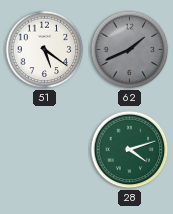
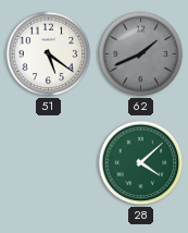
28: 4:12 -> 4:08 (141, 163)
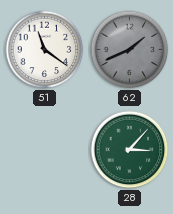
51: 5:21 -> 11:21 (45, 50)
28: 4:08 -> 3:07 (130, 150)
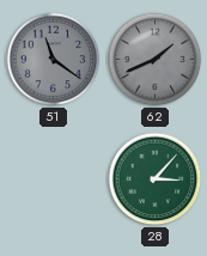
51 dial: white -> grey (54, 60)
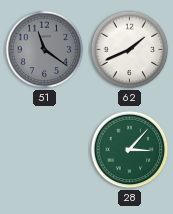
62 dial: grey -> white (130, 50)
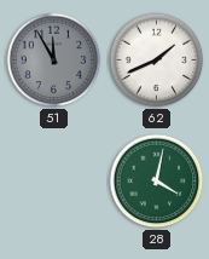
51: 11:21 -> 11:55 (54, 61)
28: 3:07 -> 4:02 (157, 182)
